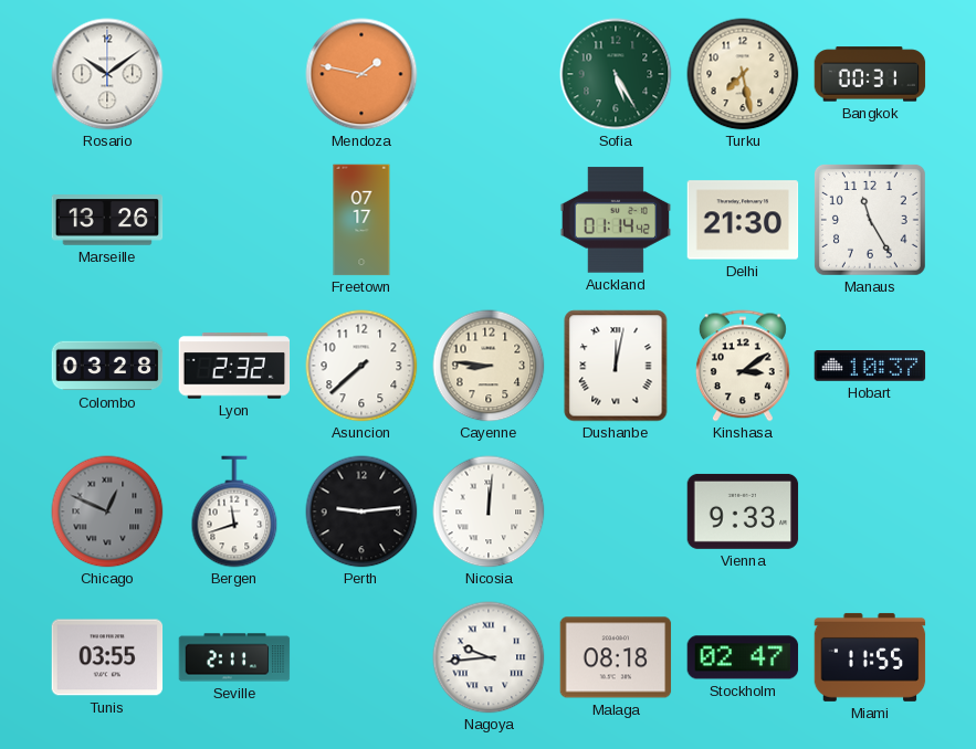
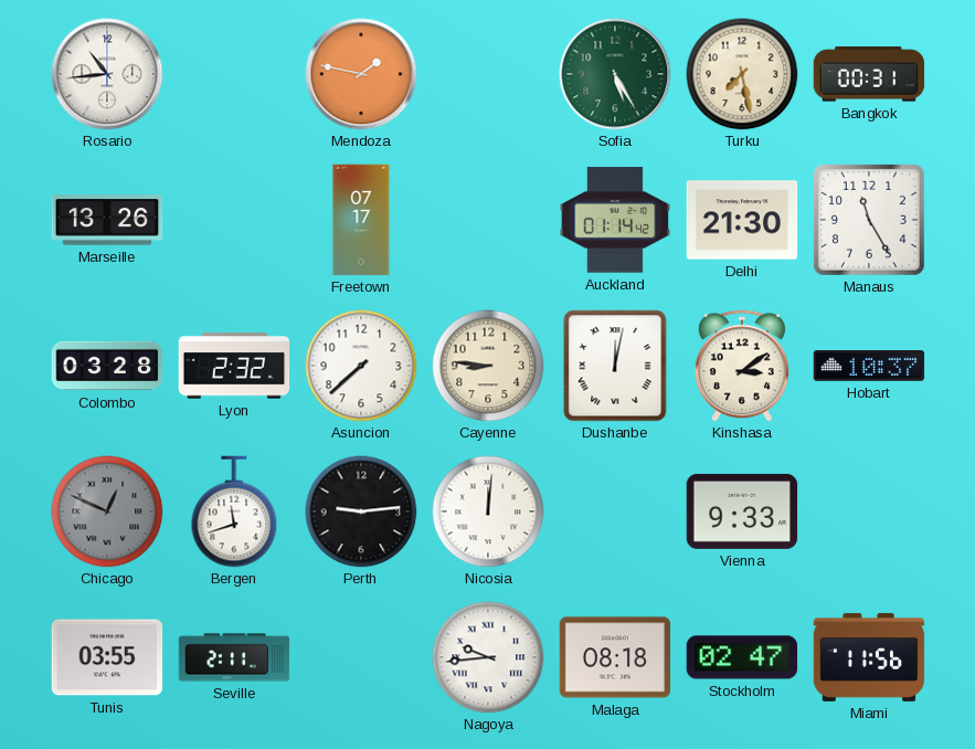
Rosario: 10:09 -> 10:44 (107, 74)
Miami: 11:55 -> 11:56 (869, 657)
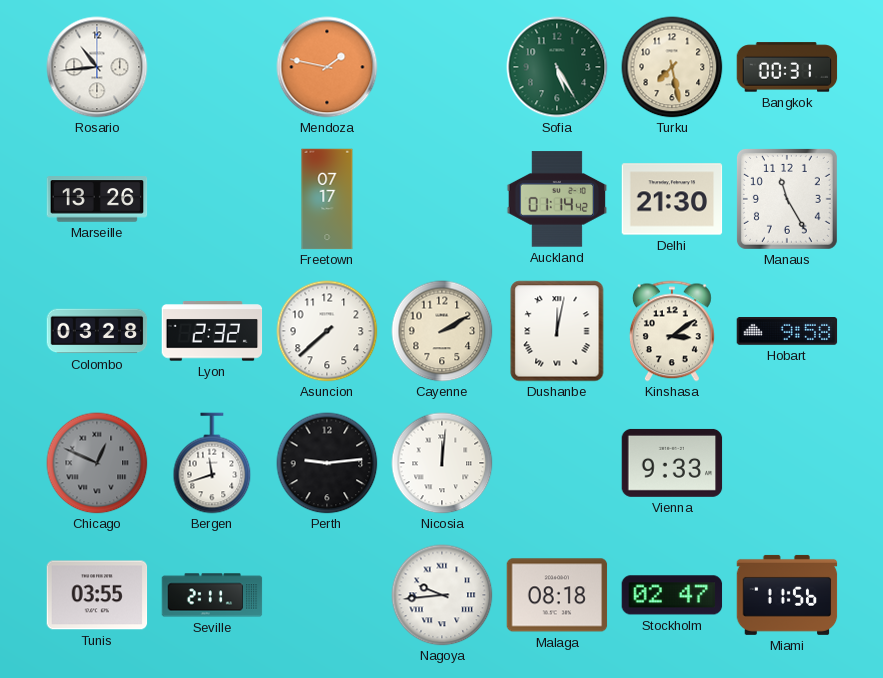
Cayenne: 8:46 -> 2:10 (442, 331)
Hobart: 10:37 -> 9:58 (787, 332)
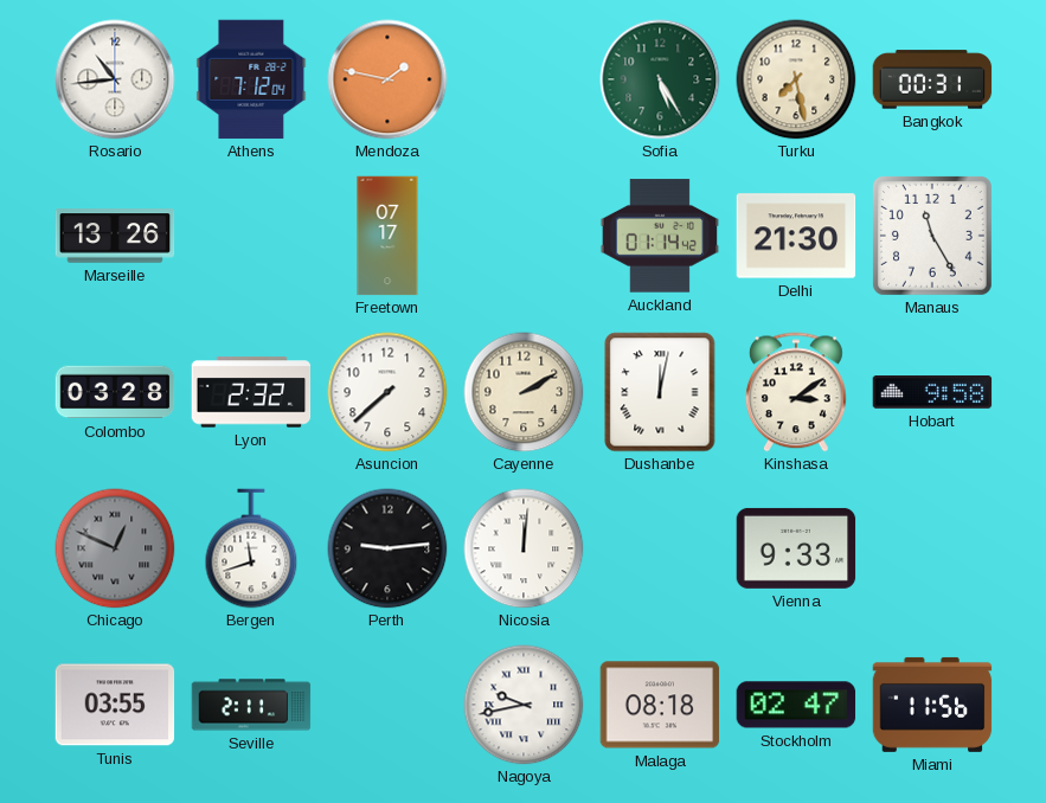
Athens: none -> 7:12 (251, 79)
Nagoya: 9:44 -> 9:43 (524, 705)
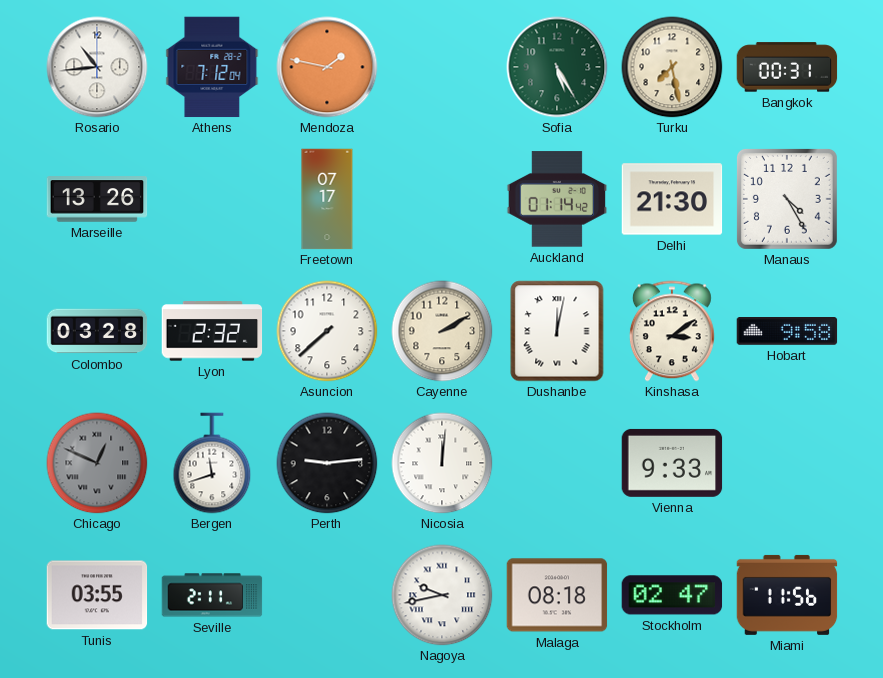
Manaus: 11:25 -> 4:25 (787, 199)
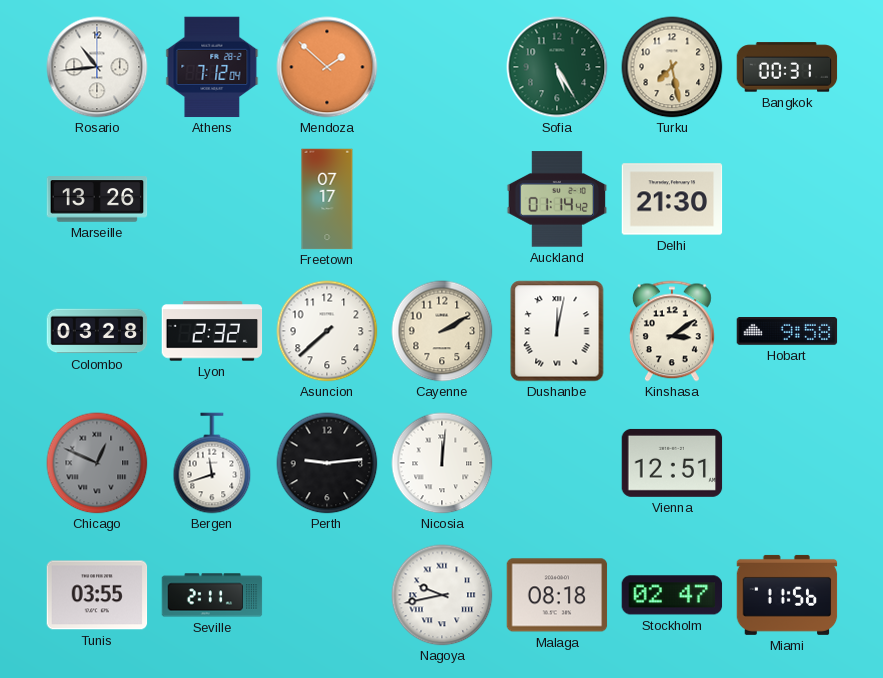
Mendoza: 1:47 -> 1:52 (327, 67)
Manaus: 4:25 -> none (787, 199)
Vienna: 9:33 -> 12:51 (672, 463)
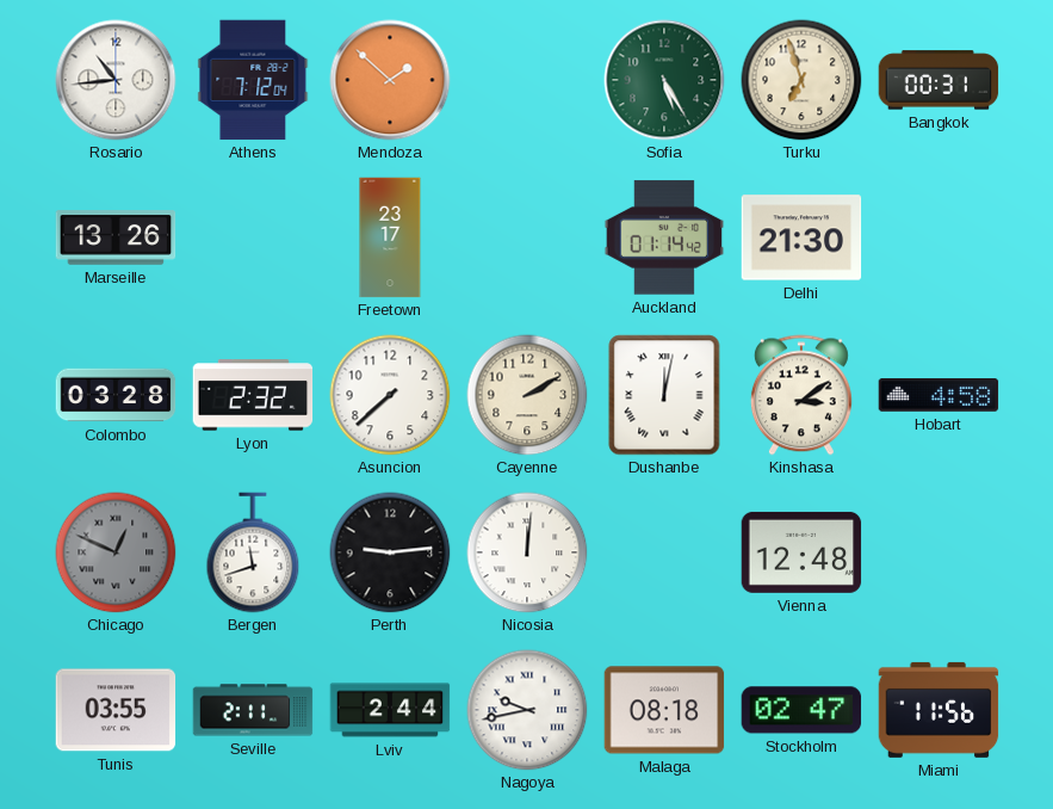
Turku: 7:28 -> 6:57 (801, 80)
Freetown: 07:17 -> 23:17 (390, 237)
Hobart: 9:58 -> 4:58 (939, 396)
Vienna: 12:51 -> 12:48 (801, 552)
Lviv: none -> 2:44 (390, 710)
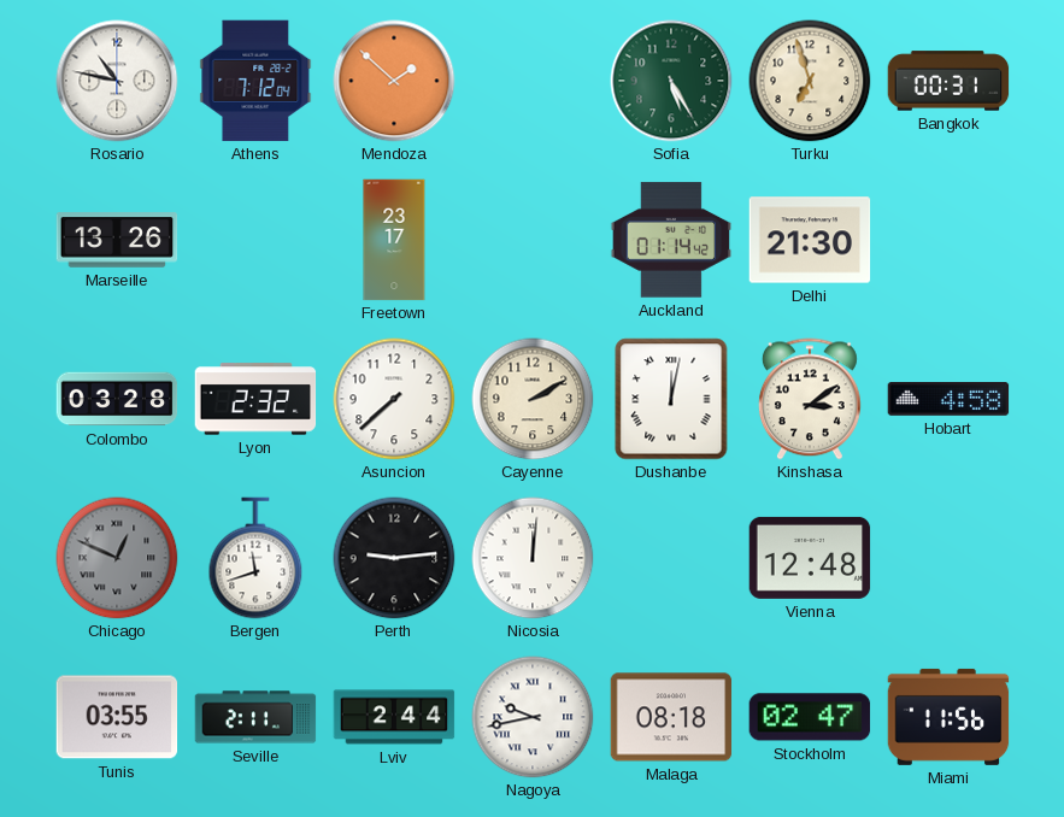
Rosario: 10:44 -> 10:47 (117, 81)
